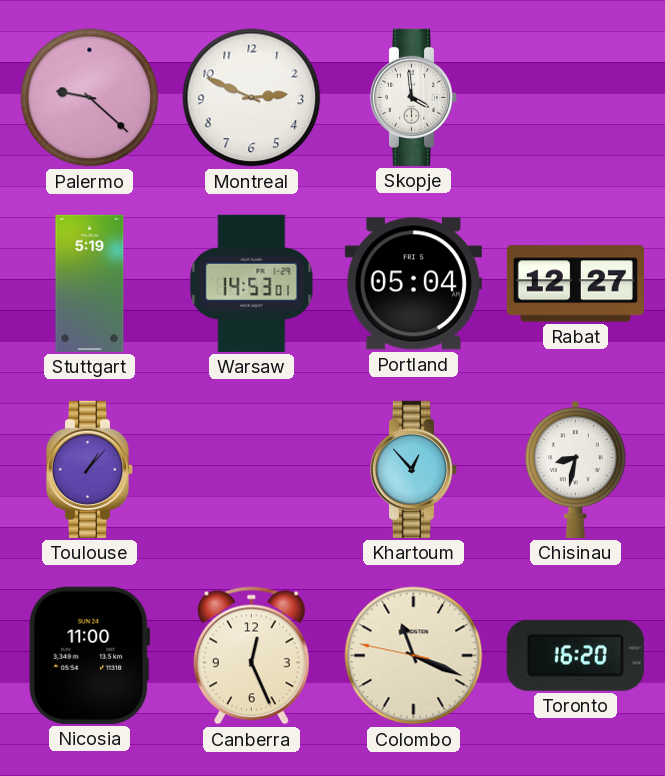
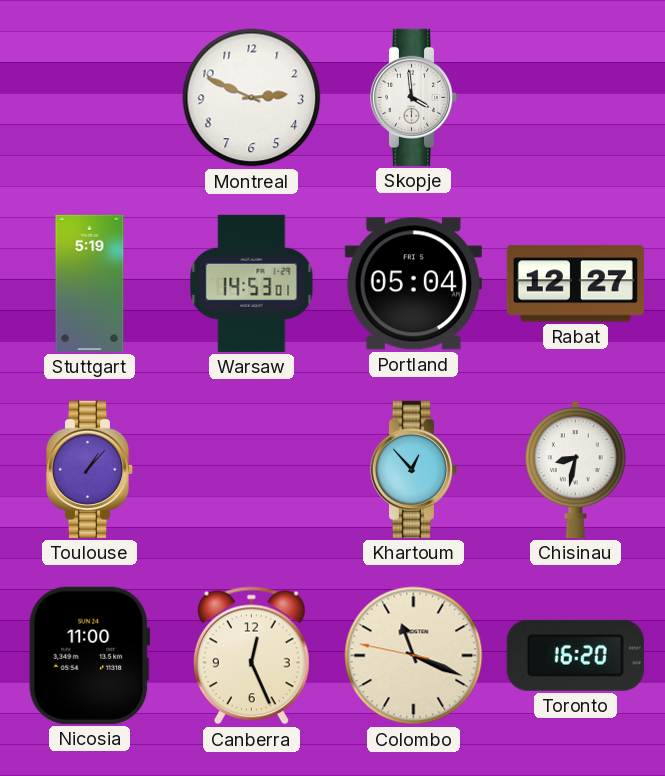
Palermo: 9:22 -> none (90, 98)
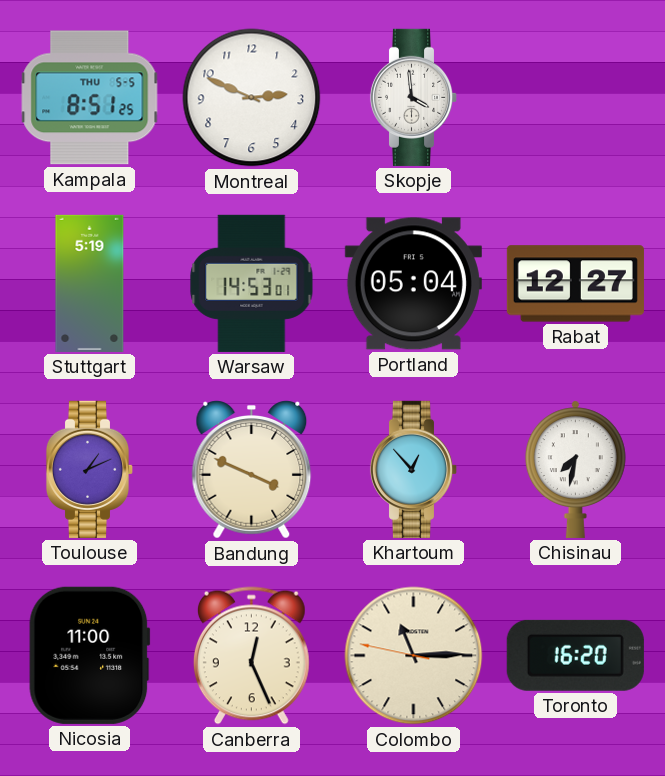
Kampala: none -> 8:51 (90, 98)
Toulouse: 1:07 -> 1:11 (90, 469)
Bandung: none -> 3:49 (252, 470)
Chisinau: 8:32 -> 7:32 (575, 469)
Colombo: 11:18 -> 11:14 (414, 656)
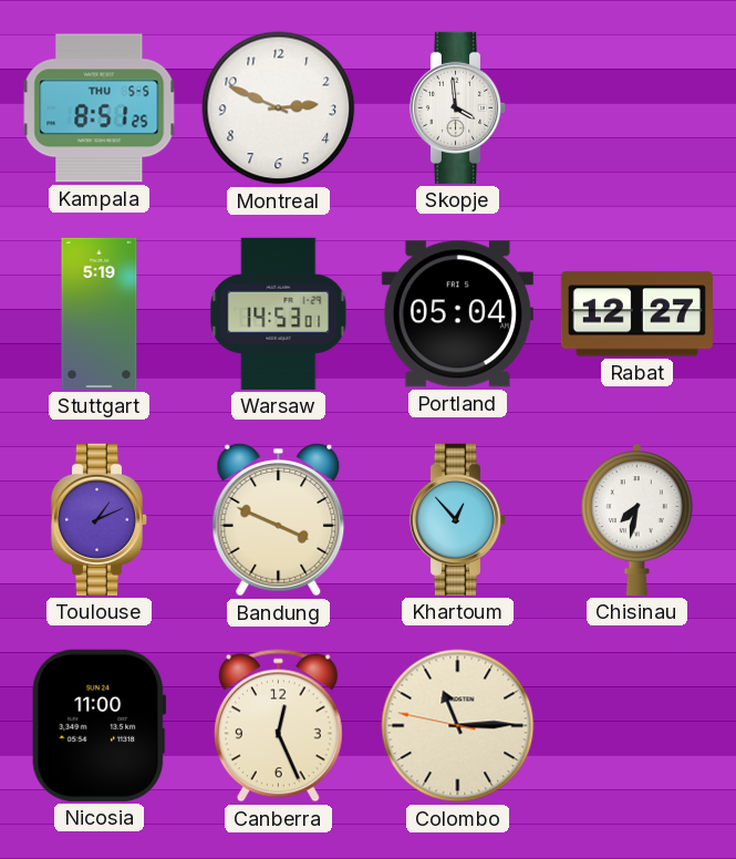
Toronto: 16:20 -> none (575, 655)
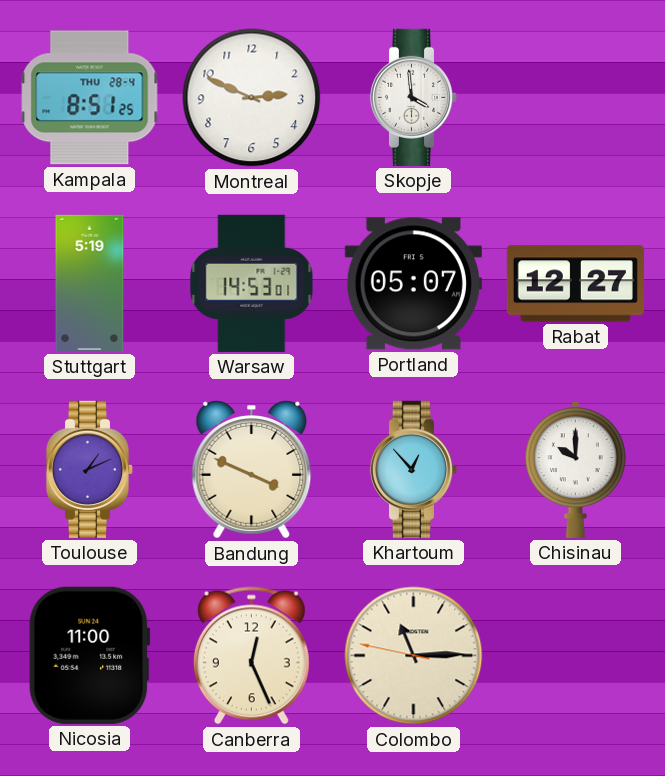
Kampala date: THU 5-5 -> THU 28-4 (90, 98)
Portland: 05:04 -> 05:07 (413, 284)
Chisinau: 7:32 -> 10:00 (575, 469)
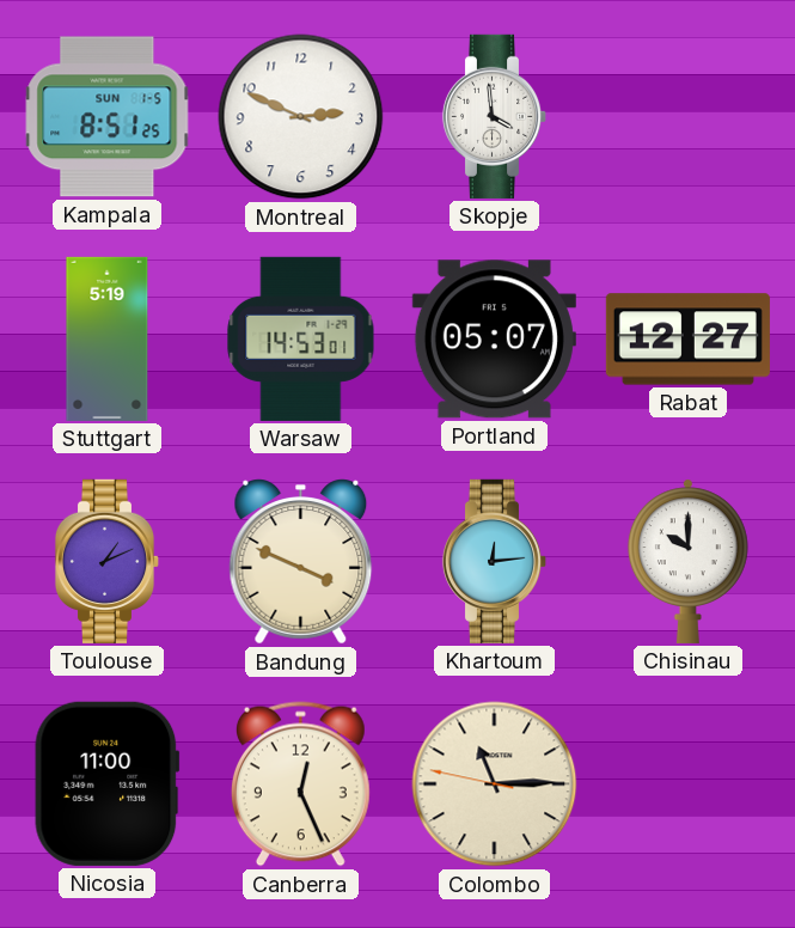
Kampala date: THU 28-4 -> SUN 1-5 (108, 117)
Khartoum: 12:53 -> 12:14 (495, 561)
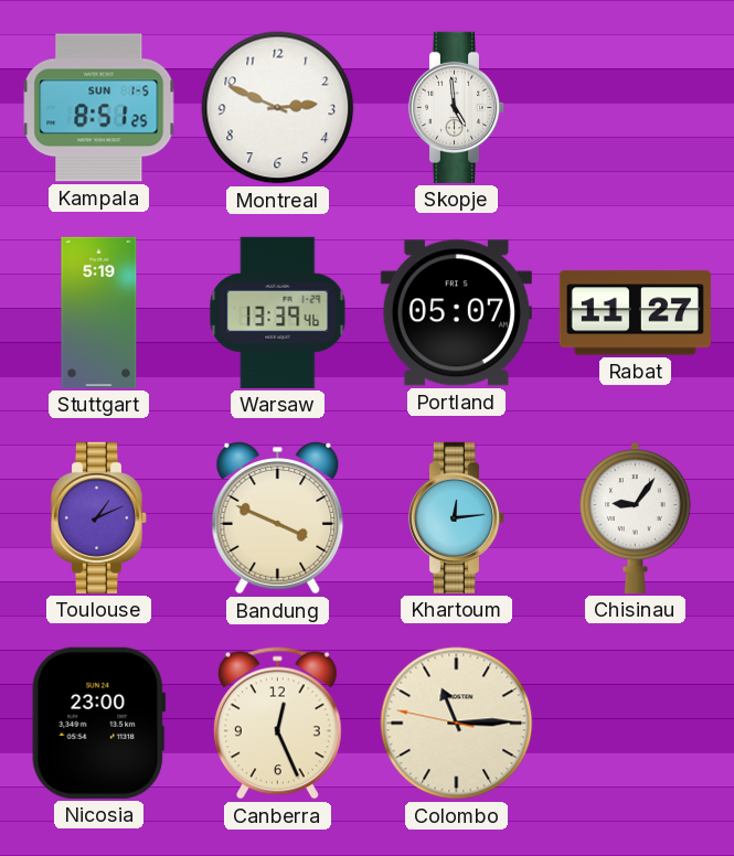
Skopje: 3:59 -> 4:59 (457, 107)
Warsaw: 14:53 -> 13:39 (278, 312)
Rabat: 12:27 -> 11:27 (635, 313)
Chisinau: 10:00 -> 9:06 (635, 517)
Nicosia: 11:00 -> 23:00 (99, 723)
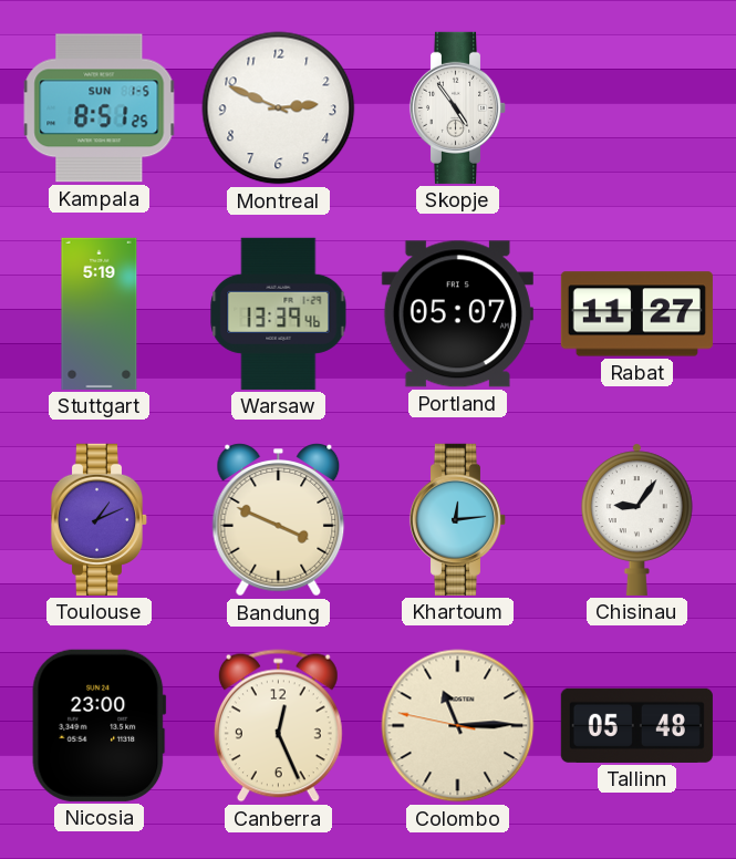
Skopje: 4:59 -> 4:54 (458, 107)
Tallinn: none -> 05:48 (636, 725)
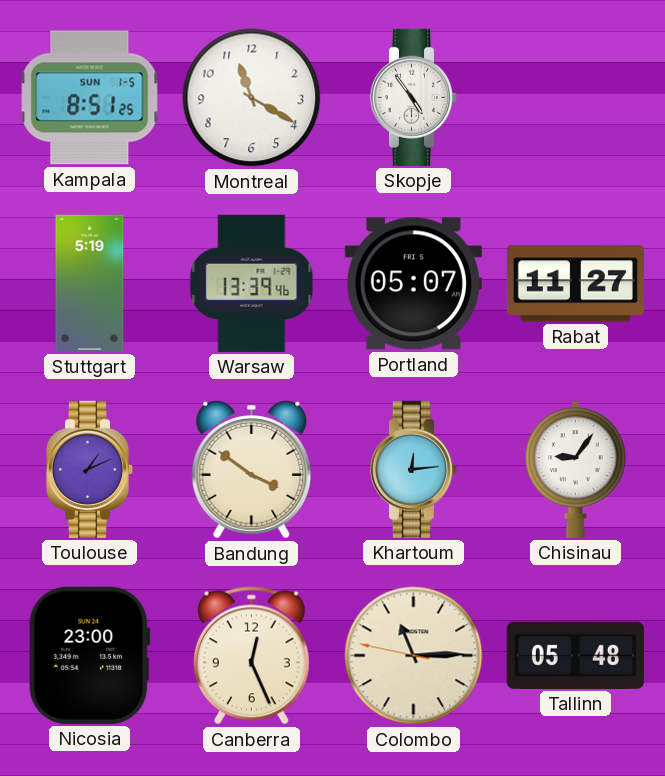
Montreal: 2:49 -> 11:20 (252, 98)
Bandung: 3:49 -> 3:51 (252, 470)
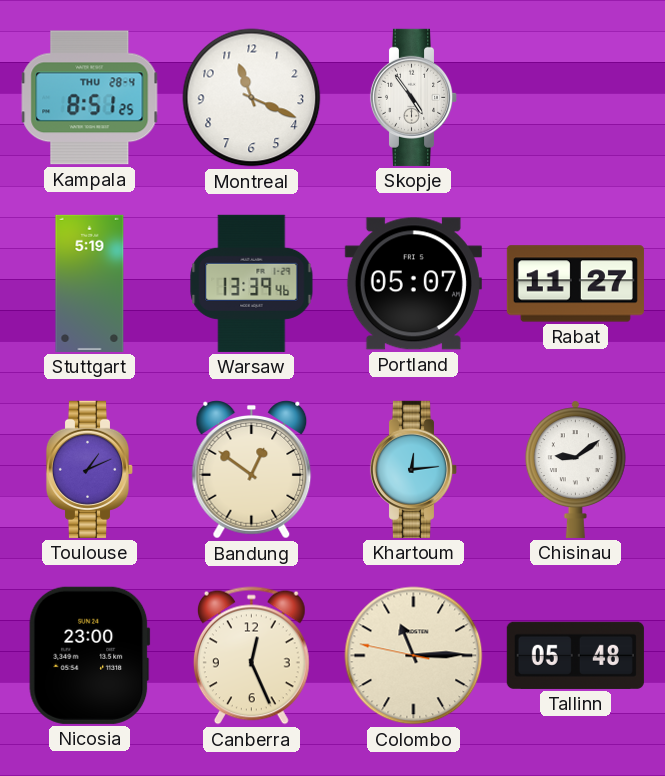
Kampala date: SUN 1-5 -> THU 28-4 (90, 98)
Montreal: 11:20 -> 11:19 (252, 98)
Bandung: 3:51 -> 12:51 (252, 470)
Chisinau: 9:06 -> 9:09 (575, 469)
